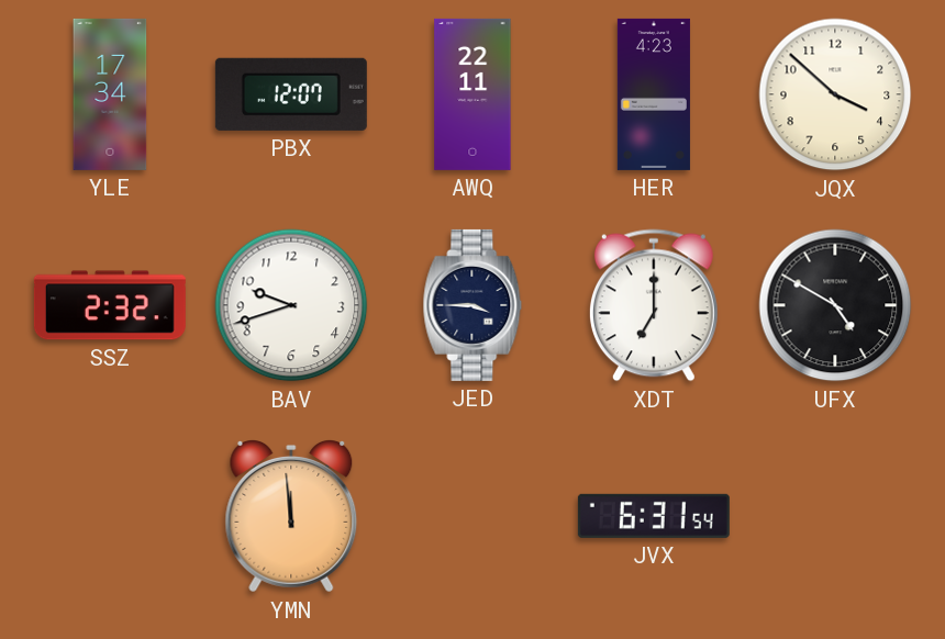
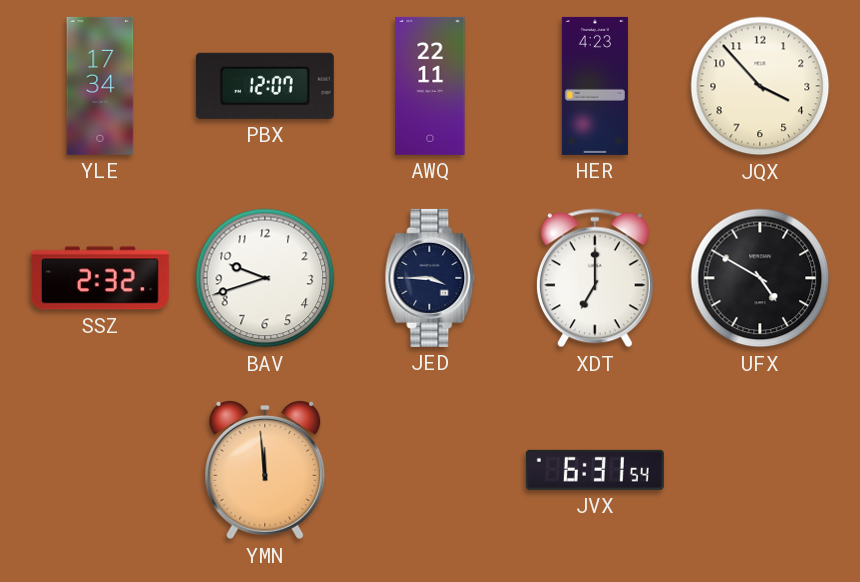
JQX: 3:52 -> 3:53 (760, 86)
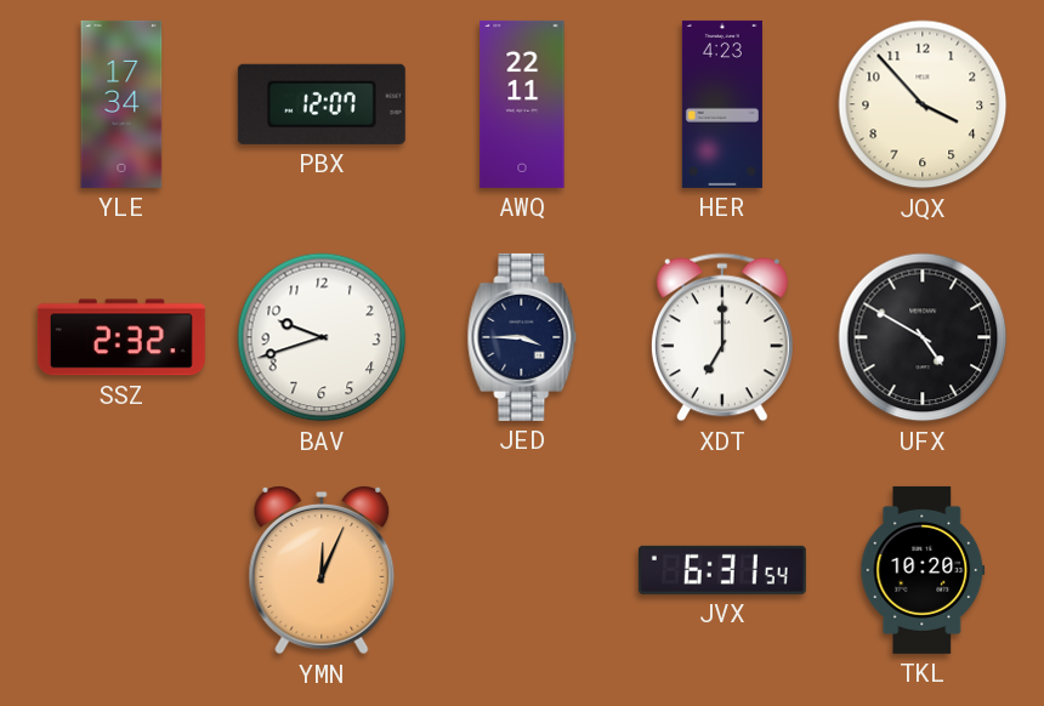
YMN: 11:59 -> 12:04 (322, 571)
TKL: none -> 10:20 (923, 570)
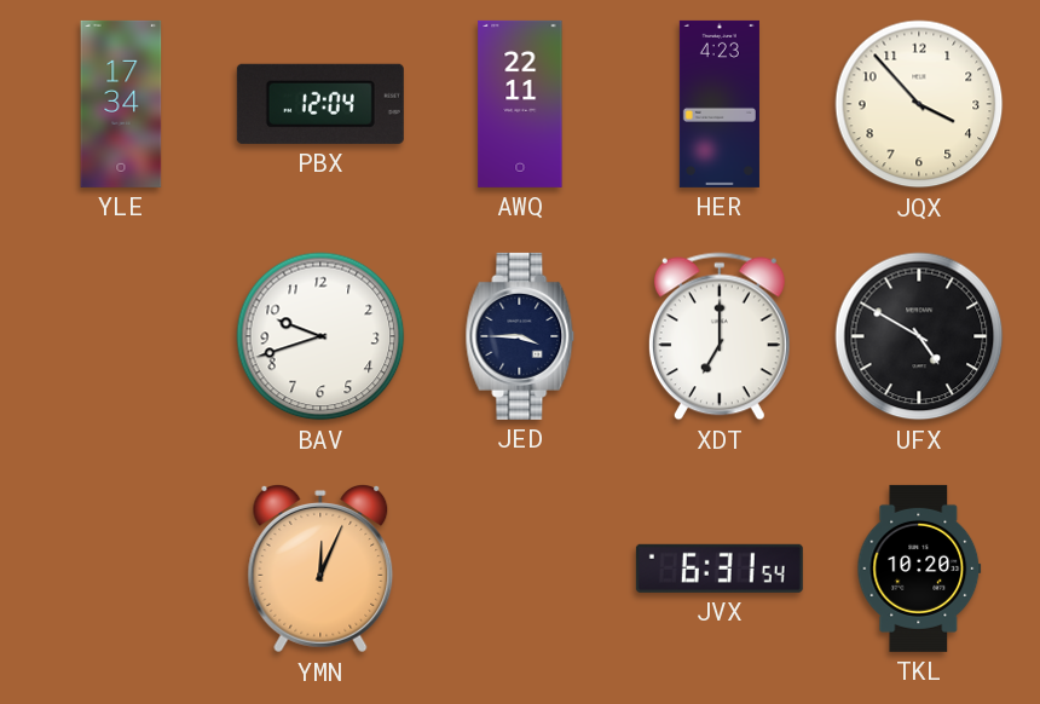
PBX: 12:07 -> 12:04 (320, 104)
SSZ: 2:32 -> none (121, 337)
